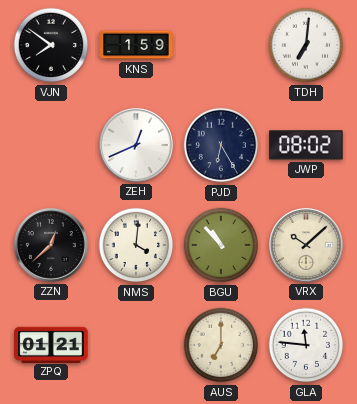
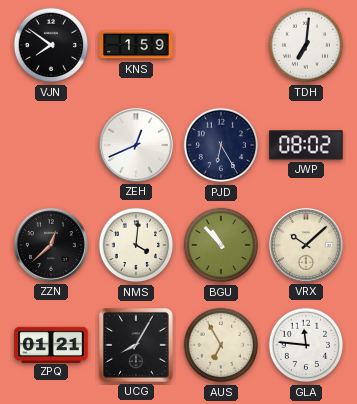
UCG: none -> 8:05 (137, 346)
AUS: 7:00 -> 6:55 (221, 345)
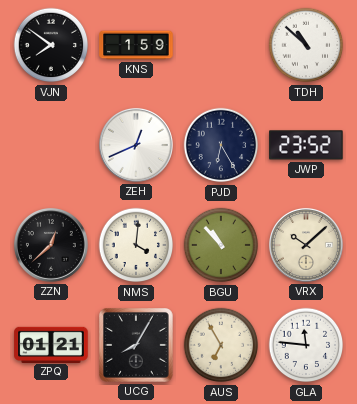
TDH: 7:01 -> 10:52 (306, 45)
JWP: 08:02 -> 23:52 (306, 145)
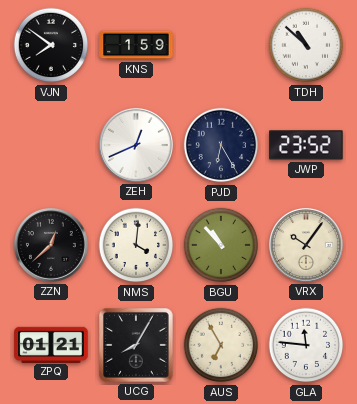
VRX: 10:08 -> 10:06 (306, 245)
